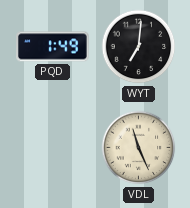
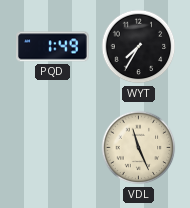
WYT: 7:01 -> 7:35 (139, 47)
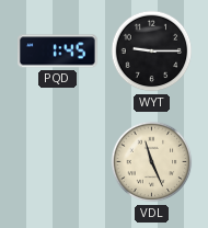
PQD: 1:49 -> 1:45 (58, 52)
WYT: 7:35 -> 9:15 (152, 52)
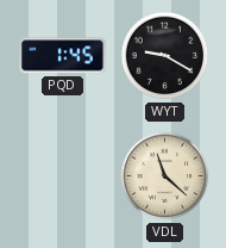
WYT: 9:15 -> 9:20 (165, 56)
VDL: 11:26 -> 11:22 (165, 176)
